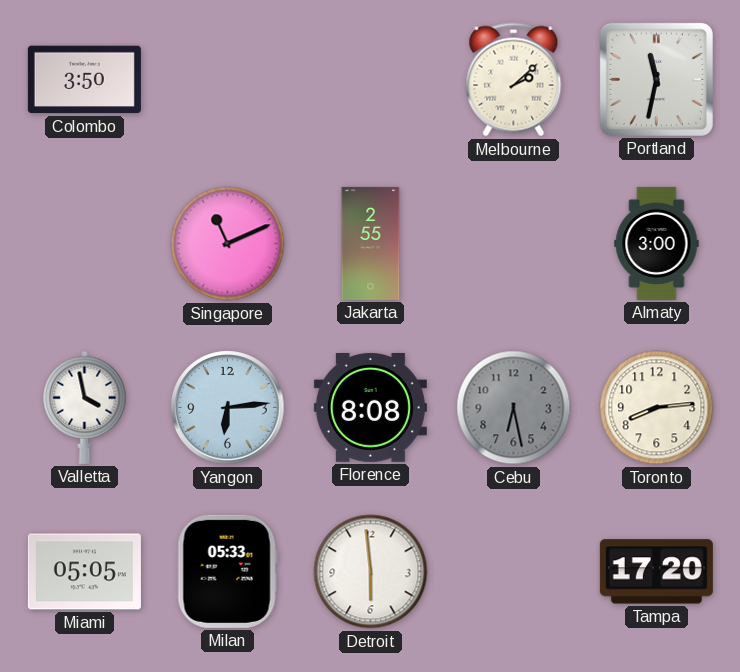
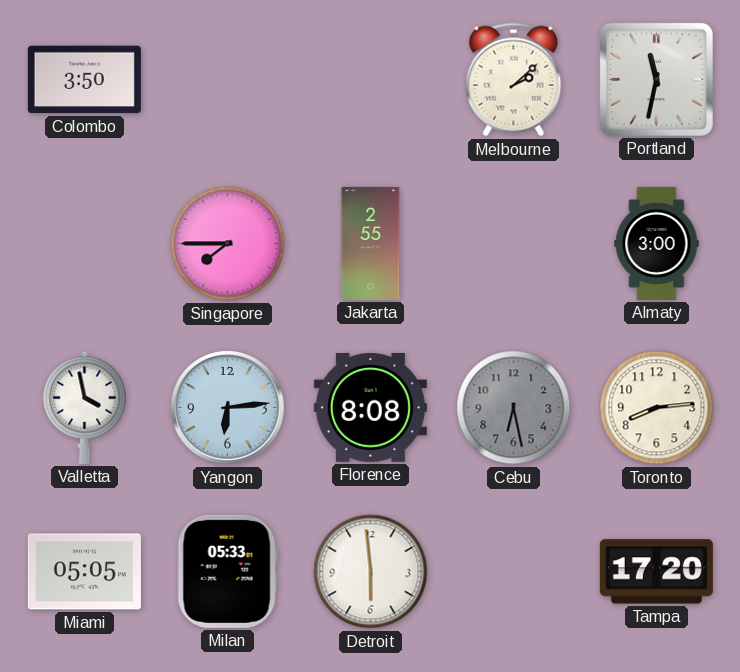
Singapore: 11:11 -> 7:45 (228, 244)
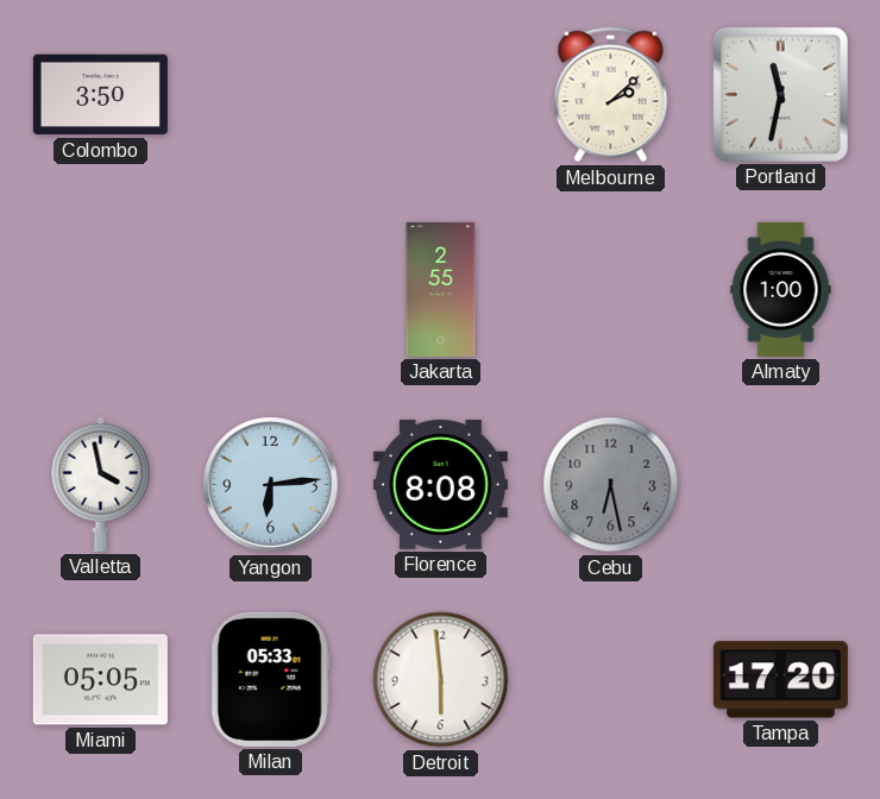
Singapore: 7:45 -> none (228, 244)
Almaty: 3:00 -> 1:00 (781, 289)
Toronto: 8:14 -> none (657, 408)
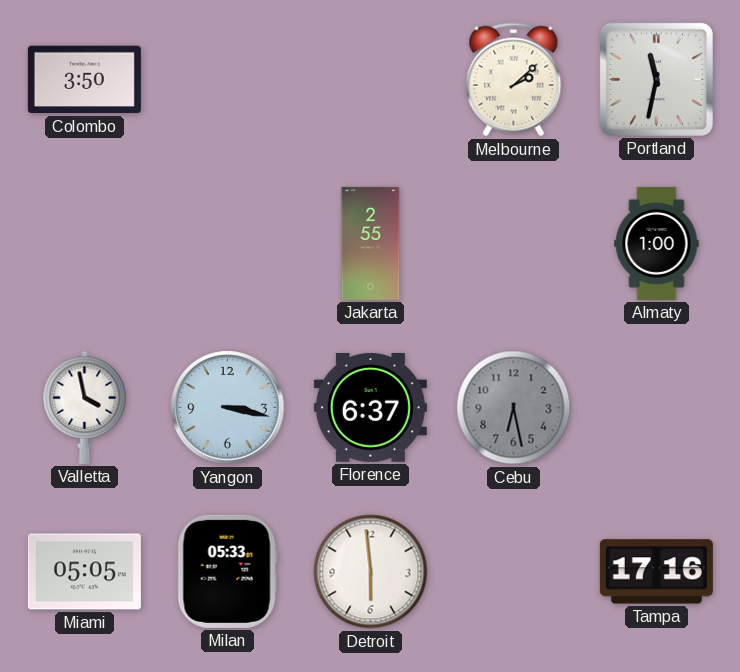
Yangon: 6:14 -> 3:17 (228, 408)
Florence: 8:08 -> 6:37 (370, 407)
Tampa: 17:20 -> 17:16 (656, 572)
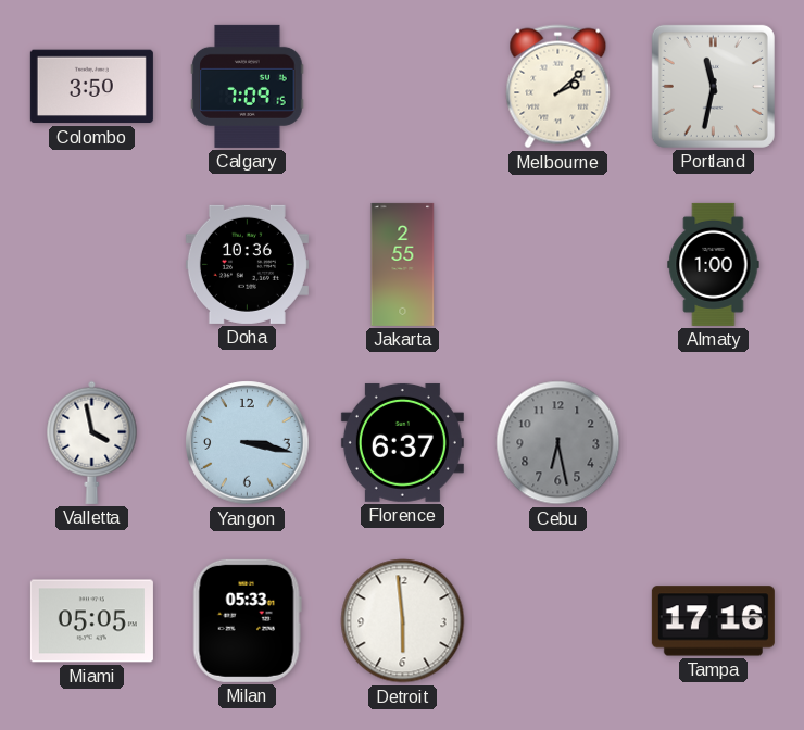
Calgary: none -> 7:09 (248, 86)
Doha: none -> 10:36 (247, 264)
